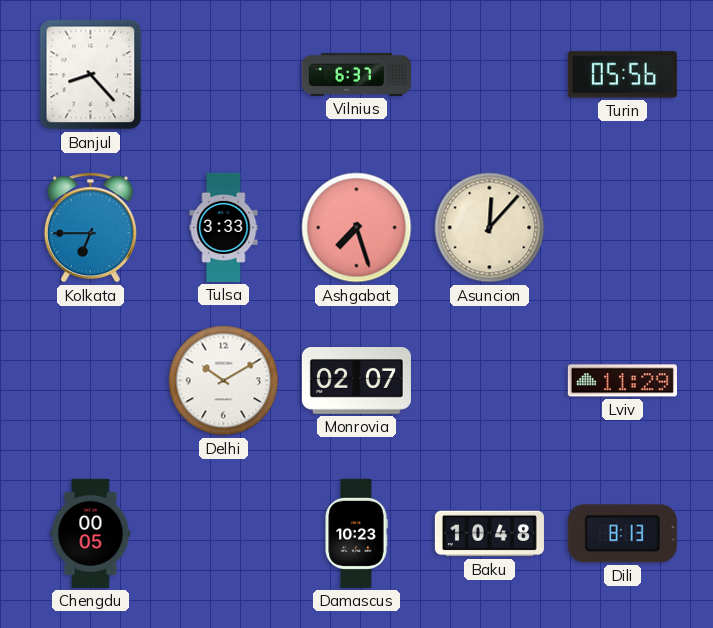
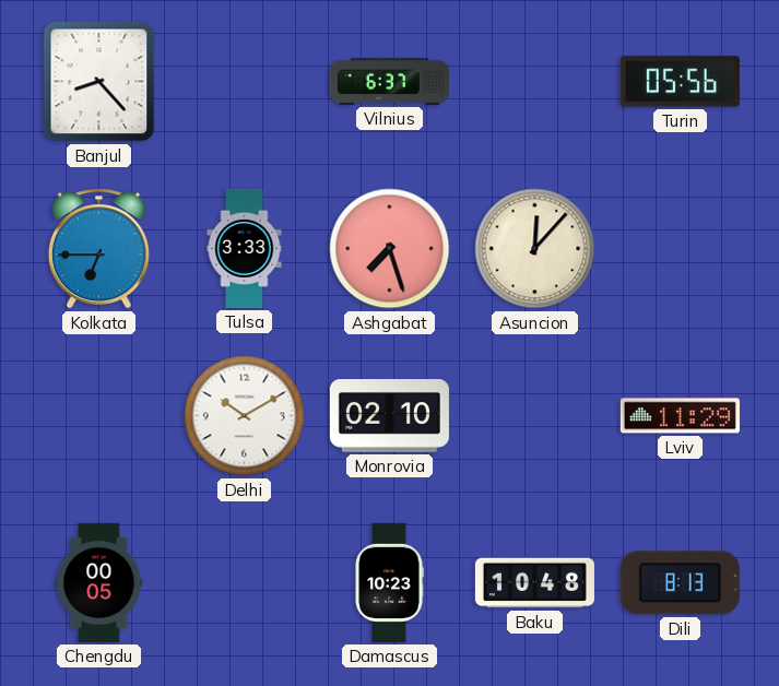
Monrovia: 02:07 -> 02:10 (389, 416)
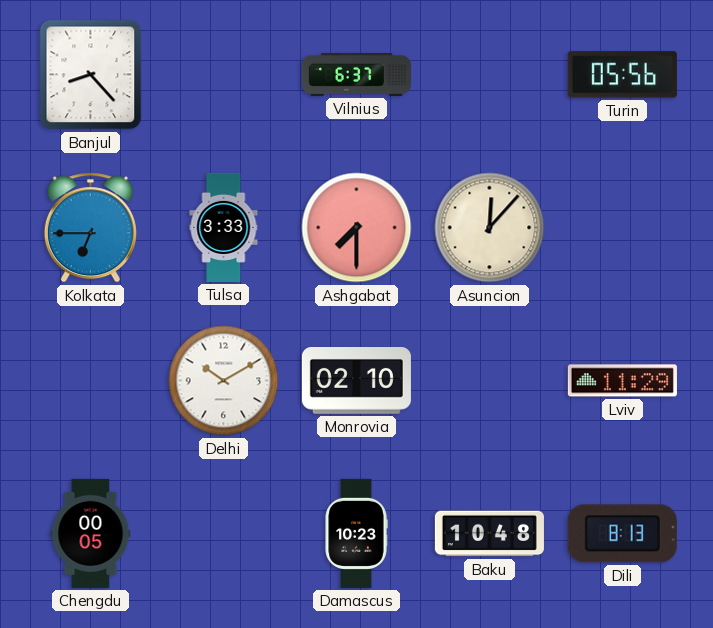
Ashgabat: 7:27 -> 7:30 (357, 228)
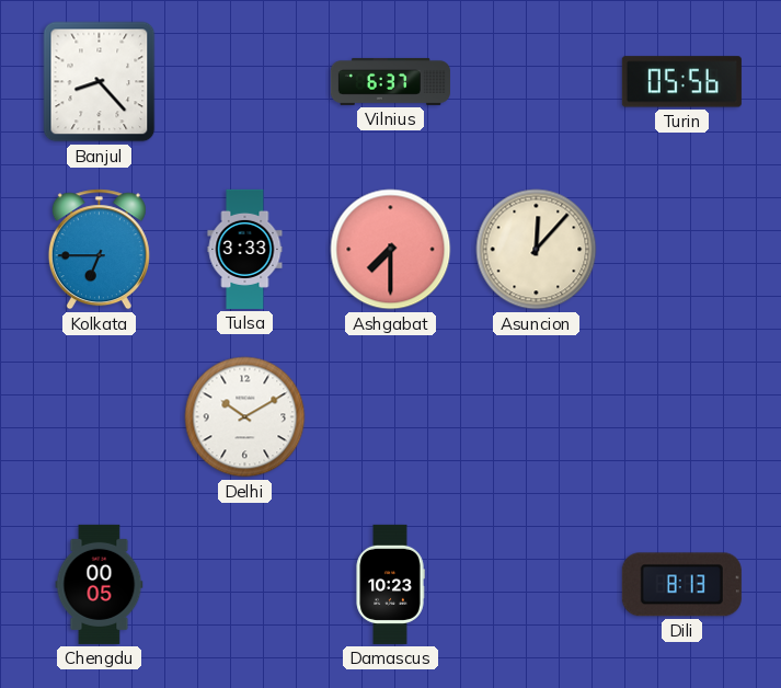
Monrovia: 02:10 -> none (356, 381)
Lviv: 11:29 -> none (622, 381)
Baku: 10:48 -> none (489, 534)
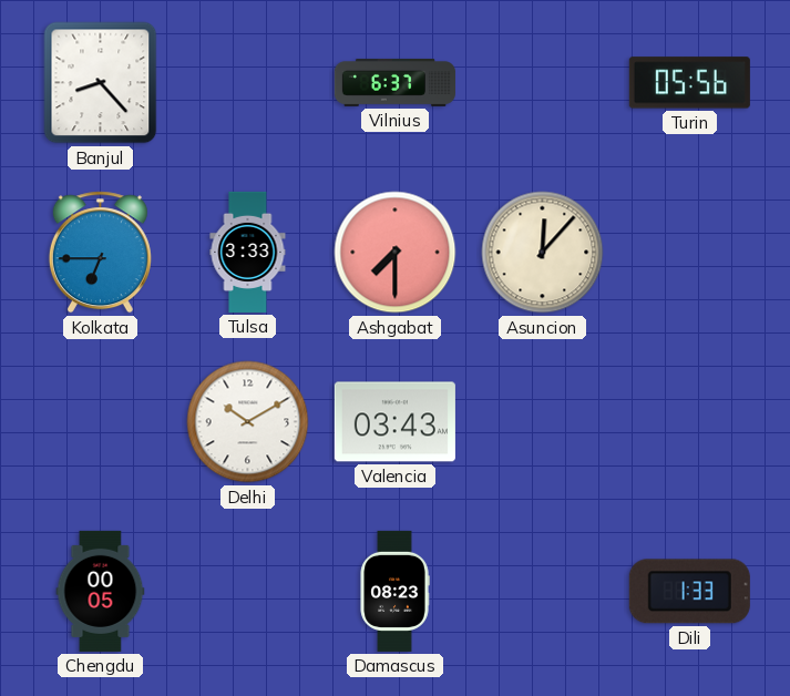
Valencia: none -> 03:43 (394, 422)
Damascus: 10:23 -> 08:23 (394, 591)
Dili: 8:13 -> 1:33 (689, 592)
